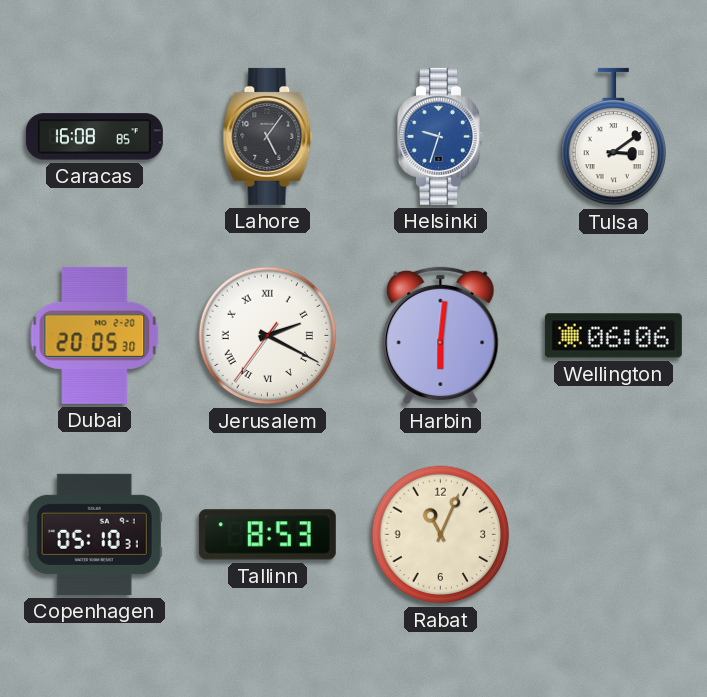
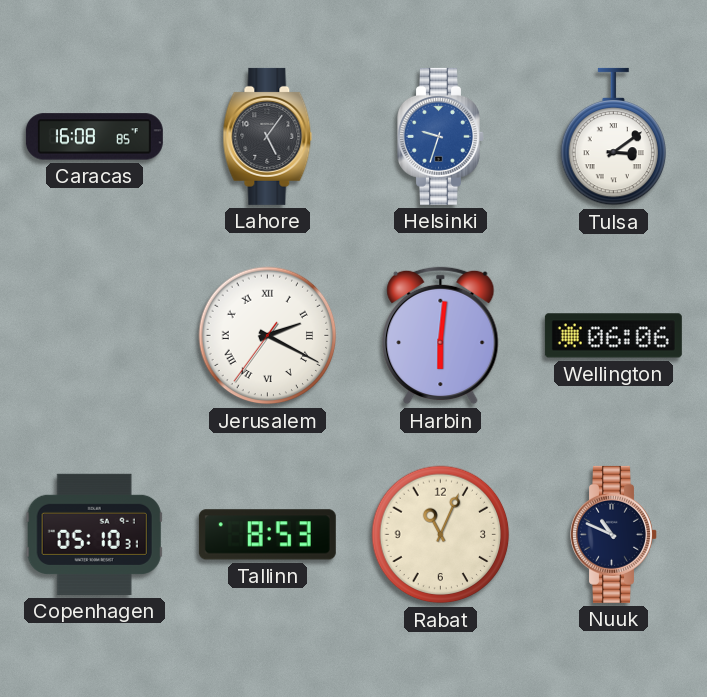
Dubai: 20:05 -> none (95, 335)
Nuuk: none -> 10:49 (614, 534)
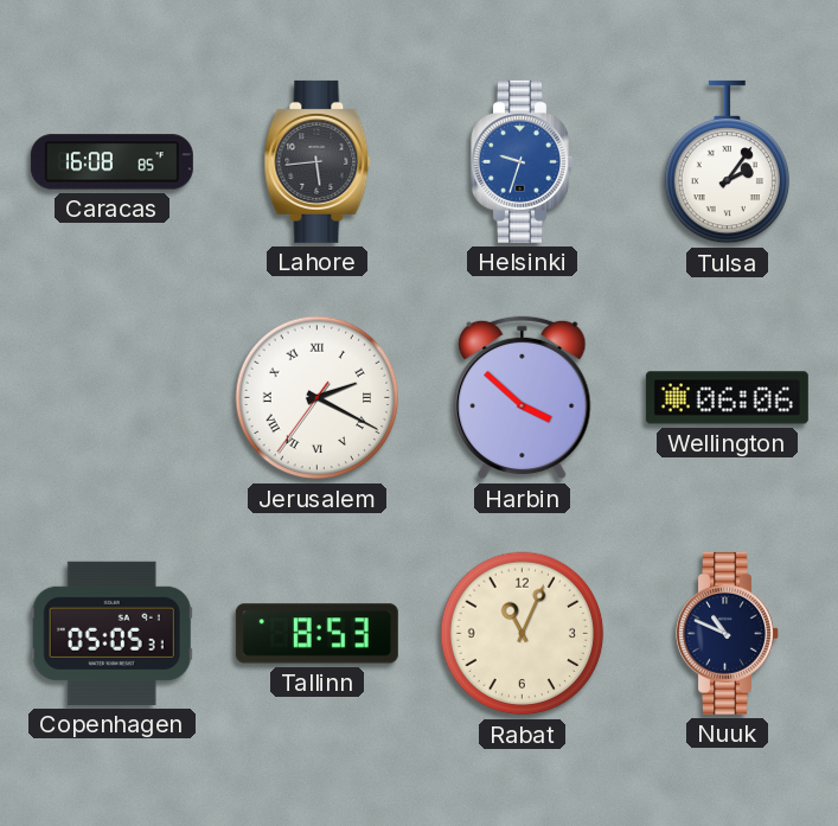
Lahore: 5:06 -> 5:44 (318, 161)
Tulsa: 3:09 -> 2:06 (727, 162)
Harbin: 6:01 -> 3:52 (523, 398)
Copenhagen: 05:10 -> 05:05 (111, 633)
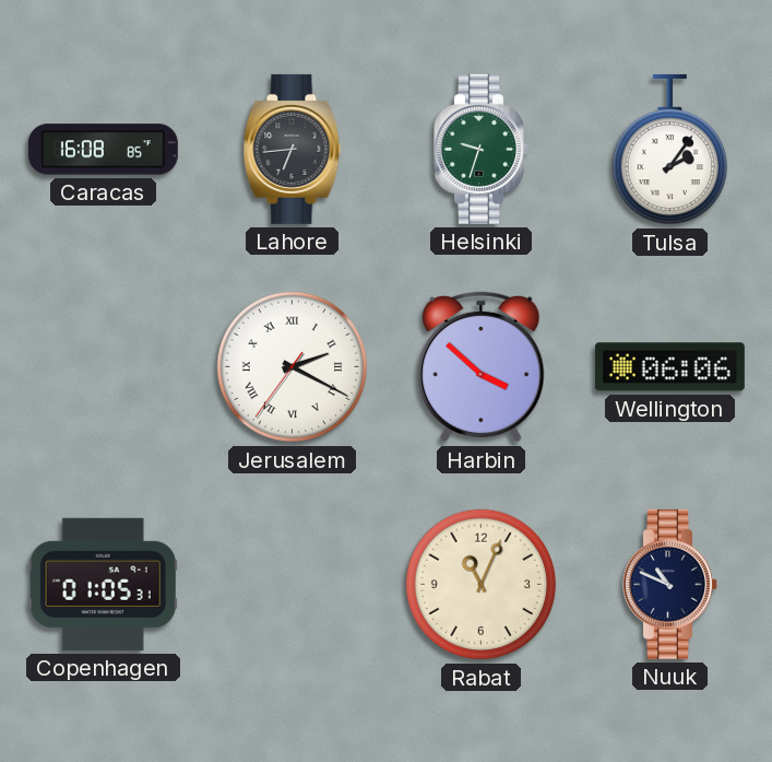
Lahore: 5:44 -> 6:44 (293, 149)
Helsinki dial: blue -> green (482, 149)
Copenhagen: 05:05 -> 01:05 (103, 584)
Tallinn: 8:53 -> none (316, 634)
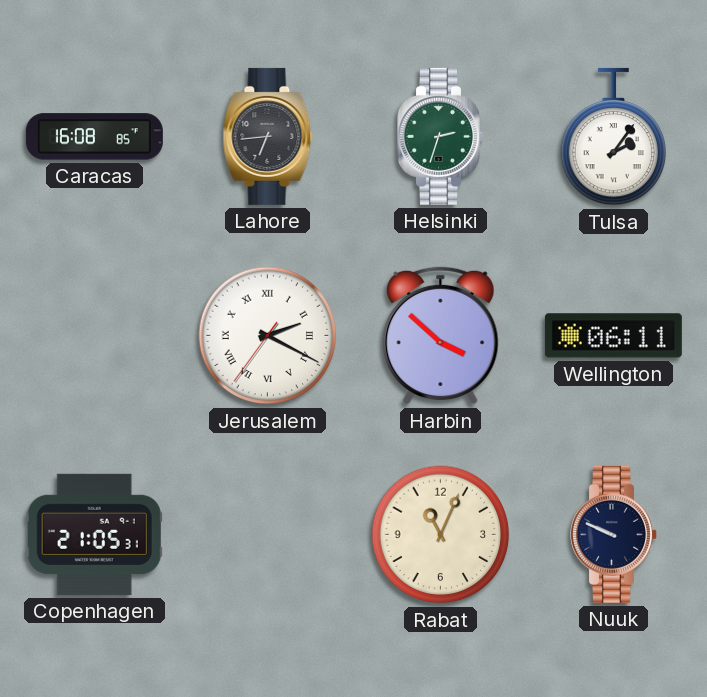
Helsinki: 9:33 -> 2:33 (441, 136)
Wellington: 06:06 -> 06:11 (613, 336)
Copenhagen: 01:05 -> 21:05 (94, 534)
Nuuk: 10:49 -> 9:49 (614, 534)
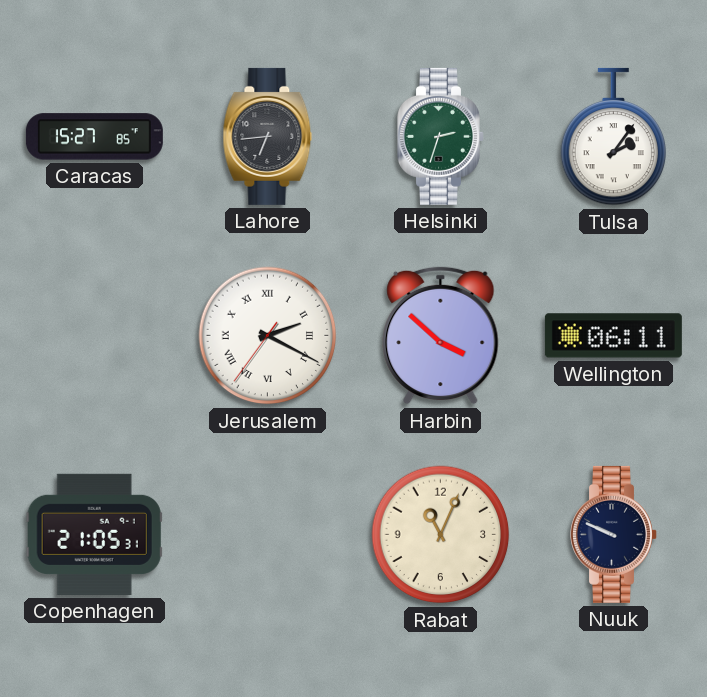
Caracas: 16:08 -> 15:27 (94, 137)
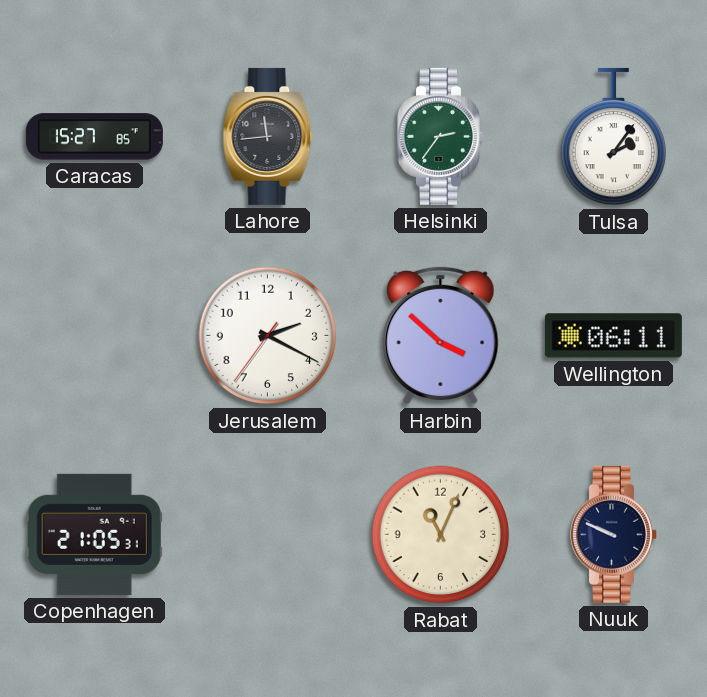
Lahore: 6:44 -> 11:44 (268, 136)
Helsinki: 2:33 -> 2:36 (441, 136)
Jerusalem numerals: Roman -> Arabic (268, 336)
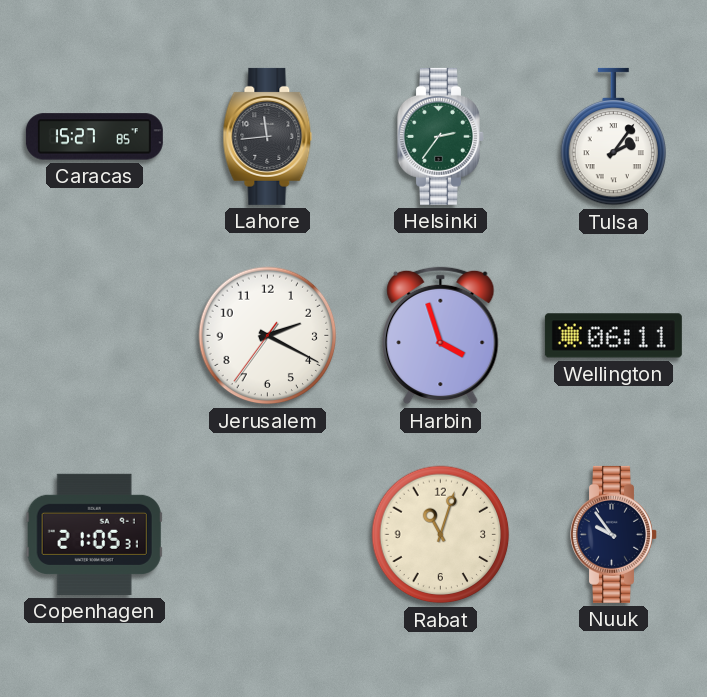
Harbin: 3:52 -> 3:57 (441, 336)
Rabat: 11:04 -> 11:03 (441, 535)
Nuuk: 9:49 -> 9:54 (614, 534)
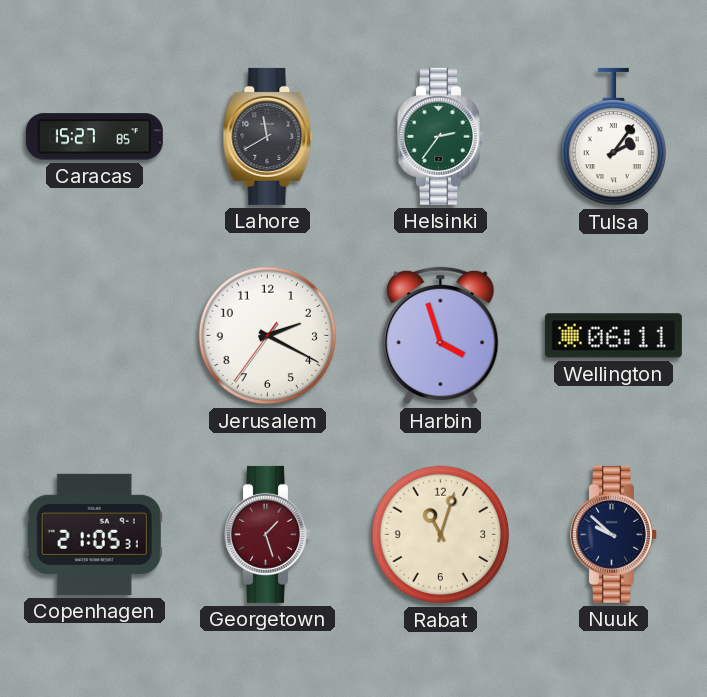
Lahore: 11:44 -> 11:40 (268, 136)
Georgetown: none -> 1:27 (268, 534)
Nuuk: 9:54 -> 9:52 (614, 534)
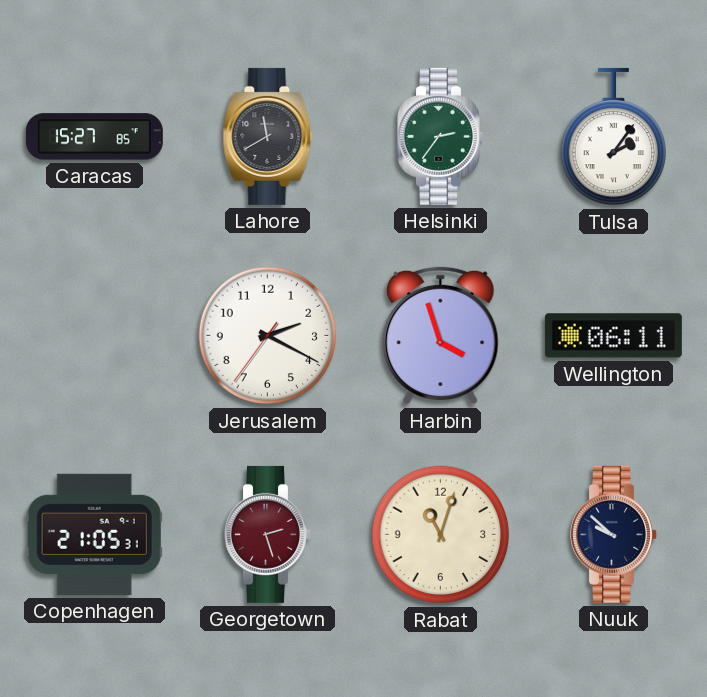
Georgetown: 1:27 -> 2:27 (268, 534)
